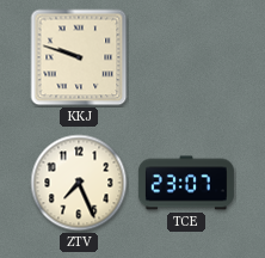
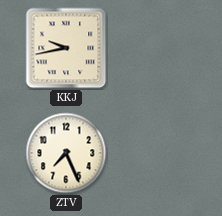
KKJ: 9:48 -> 9:43 (66, 48)
TCE: 23:07 -> none (186, 183)
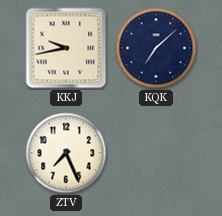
KQK: none -> 7:08 (156, 48)
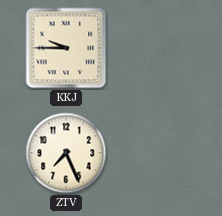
KKJ: 9:43 -> 9:45 (66, 48)
KQK: 7:08 -> none (156, 48)
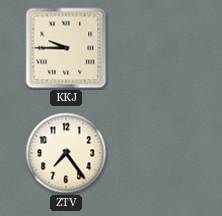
ZTV: 7:26 -> 7:24 (66, 153)
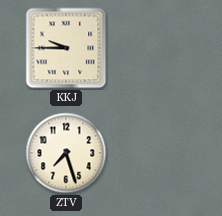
ZTV: 7:24 -> 7:27 (66, 153)
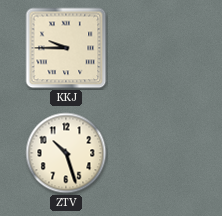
ZTV: 7:27 -> 10:27 (66, 153)
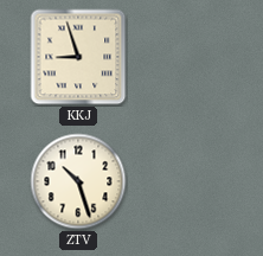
KKJ: 9:45 -> 8:57 (78, 57)
